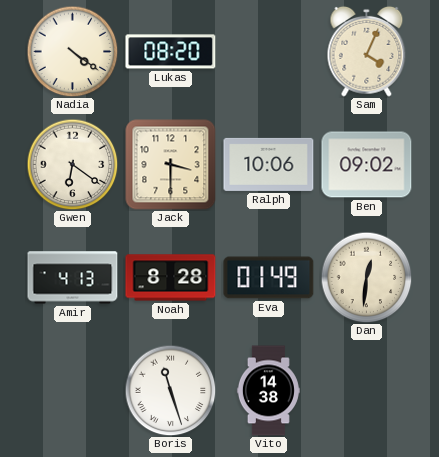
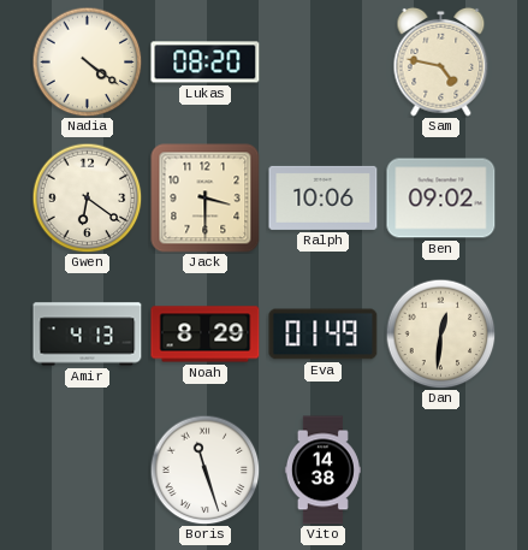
Sam: 4:04 -> 4:47 (441, 61)
Noah: 8:28 -> 8:29 (206, 335)
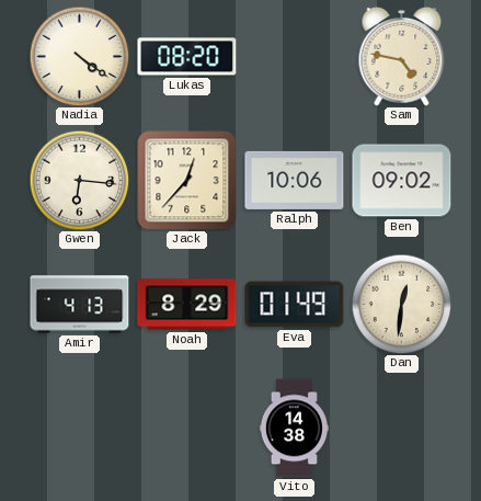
Gwen: 6:21 -> 6:16 (79, 180)
Jack: 3:30 -> 12:37 (187, 181)
Boris: 11:27 -> none (204, 469)
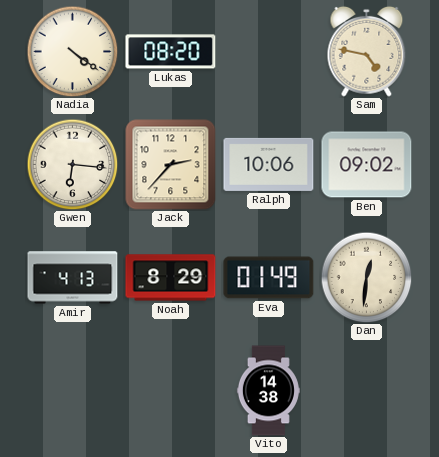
Jack: 12:37 -> 2:37 (171, 165)
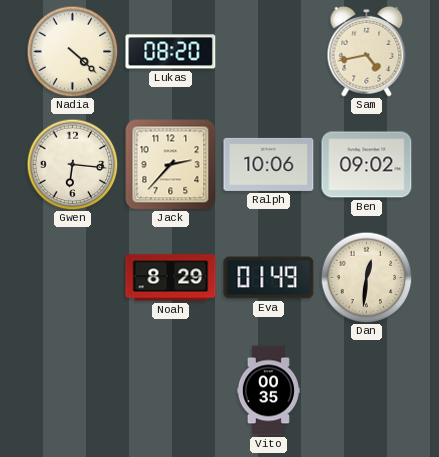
Nadia: 4:21 -> 4:22 (72, 51)
Sam: 4:47 -> 4:43 (367, 51)
Amir: 4:13 -> none (73, 278)
Vito: 14:38 -> 00:35 (268, 391)
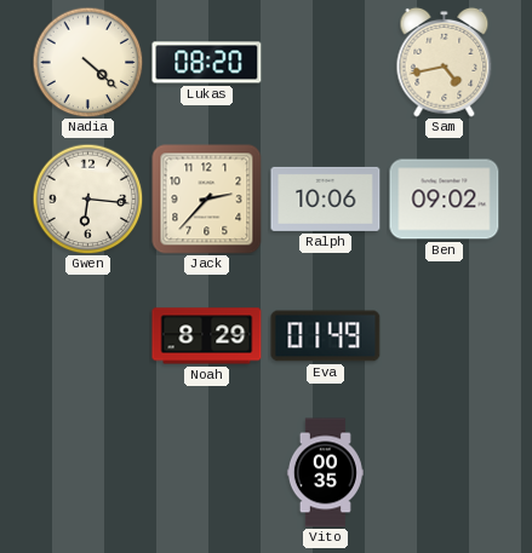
Dan: 12:31 -> none (366, 277)
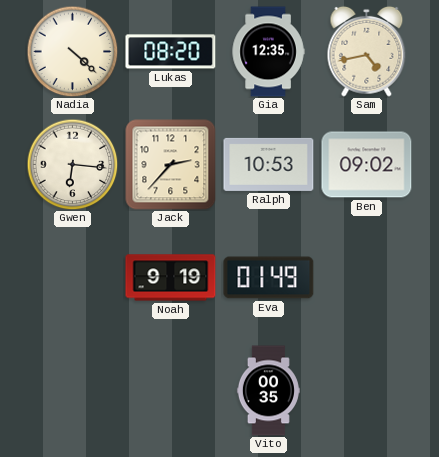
Gia: none -> 12:35 (268, 52)
Ralph: 10:06 -> 10:53 (269, 164)
Noah: 8:29 -> 9:19 (171, 278)
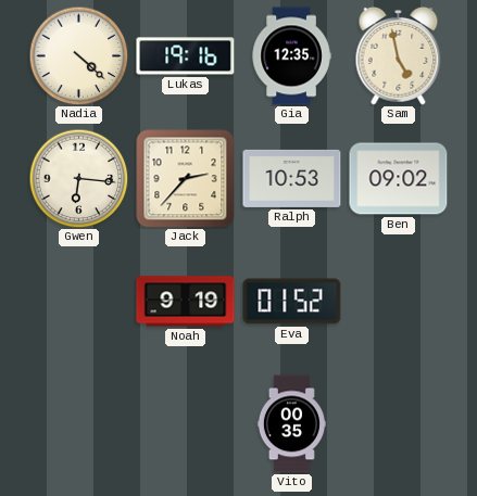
Lukas: 08:20 -> 19:16 (186, 56)
Sam: 4:43 -> 4:58 (399, 55)
Eva: 01:49 -> 01:52 (292, 302)
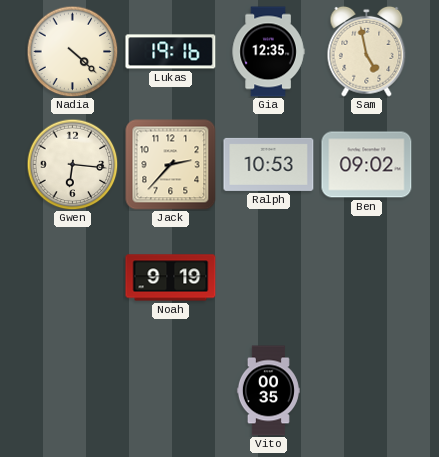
Eva: 01:52 -> none (292, 302)
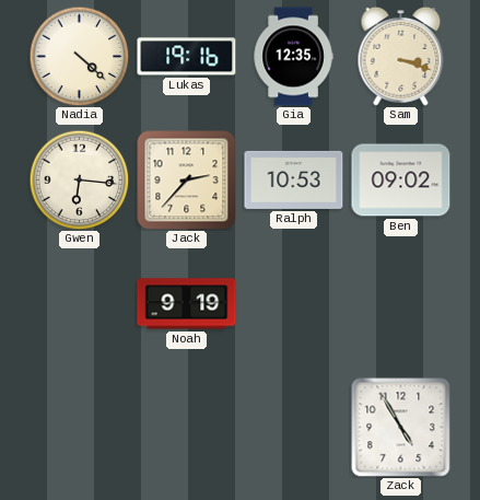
Sam: 4:58 -> 3:18 (401, 56)
Vito: 00:35 -> none (268, 391)
Zack: none -> 4:55 (401, 428)
